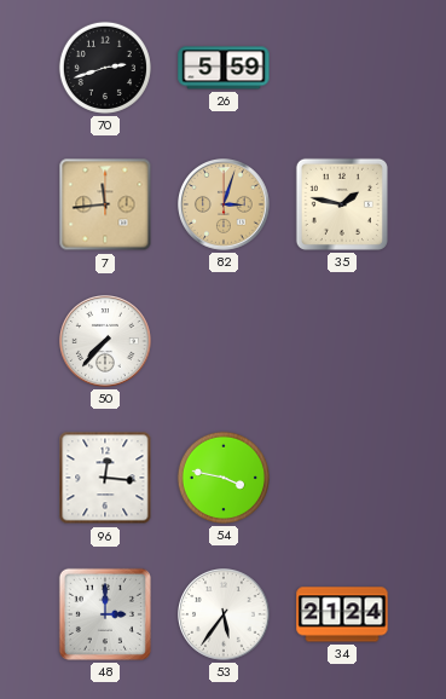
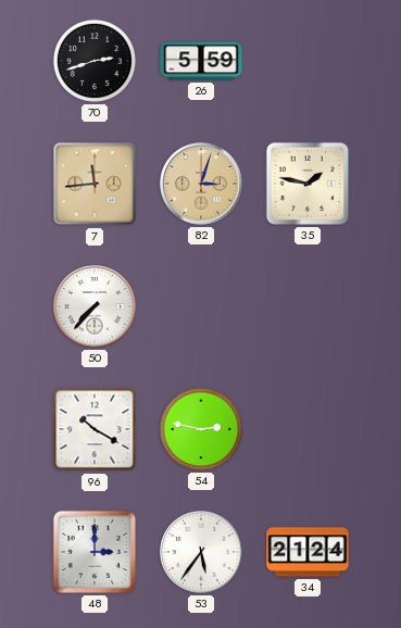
96: 12:16 -> 10:20 (95, 429)
54: 3:47 -> 2:47 (201, 429)
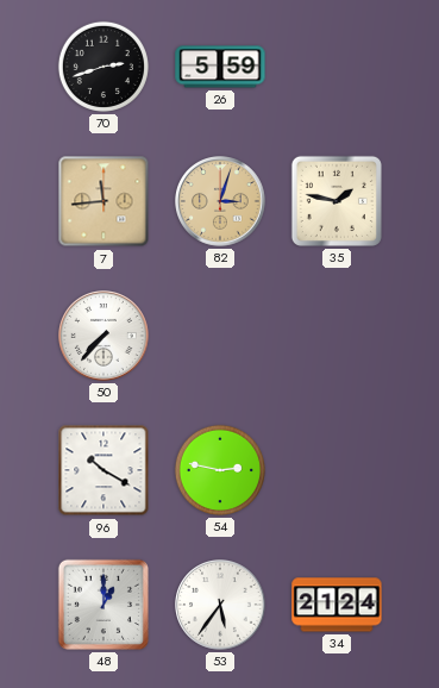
48: 3:00 -> 1:00 (104, 605)
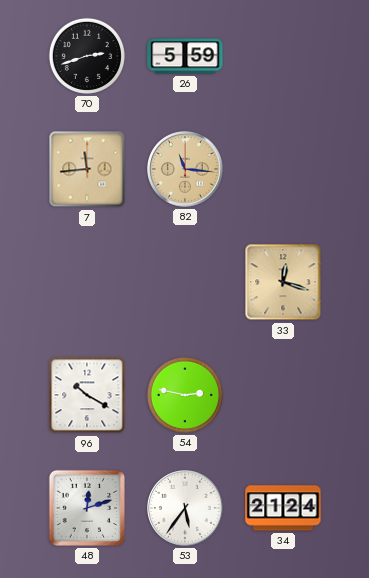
82: 3:03 -> 11:16 (186, 170)
35: 1:47 -> none (337, 201)
50: 7:37 -> none (105, 337)
33: none -> 12:18 (283, 282)
48: 1:00 -> 12:12 (87, 508)
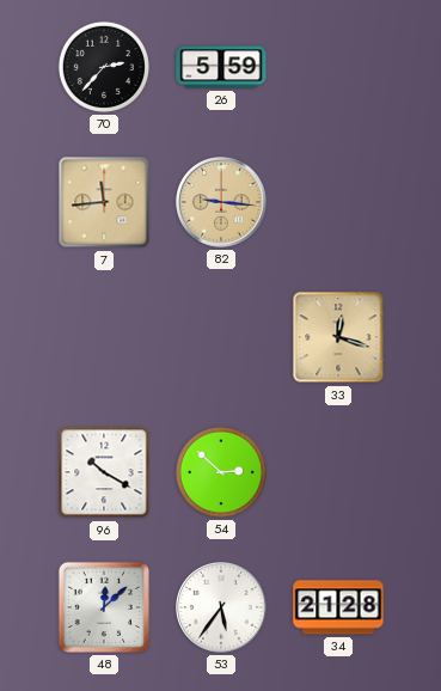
70: 2:42 -> 2:37 (104, 67)
82: 11:16 -> 9:16 (222, 203)
54: 2:47 -> 2:52 (221, 472)
48: 12:12 -> 12:08 (104, 607)
34: 21:24 -> 21:28 (338, 607)
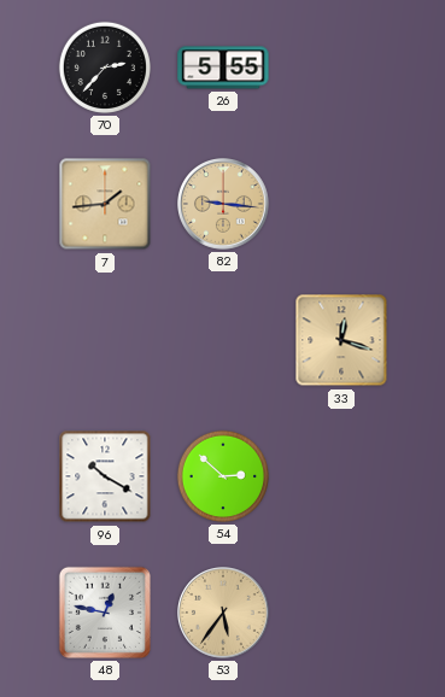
26: 5:59 -> 5:55 (223, 68)
7: 11:44 -> 1:44 (105, 204)
48: 12:08 -> 12:47 (105, 613)
53 dial: white -> champagne (224, 614)
34: 21:28 -> none (338, 607)
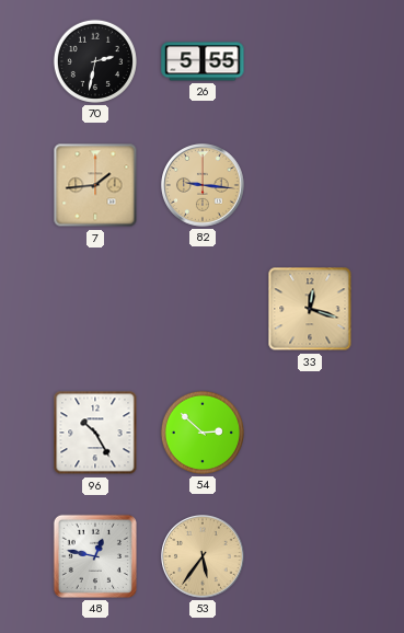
70: 2:37 -> 2:32 (95, 61)
96: 10:20 -> 10:25 (95, 433)
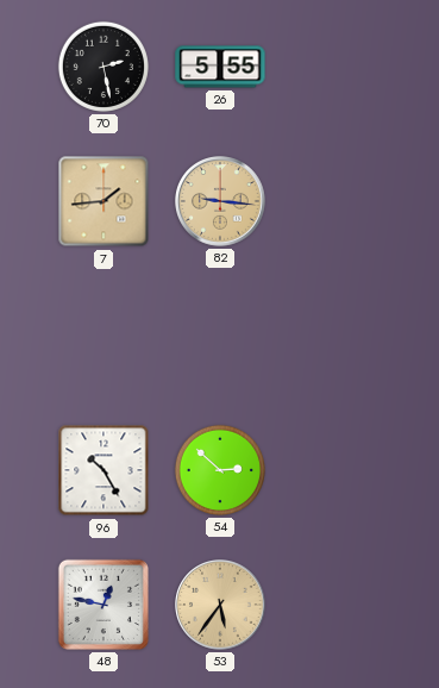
70: 2:32 -> 2:28 (104, 67)
33: 12:18 -> none (310, 309)
